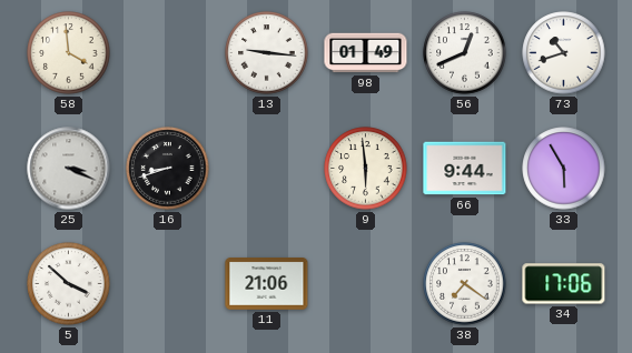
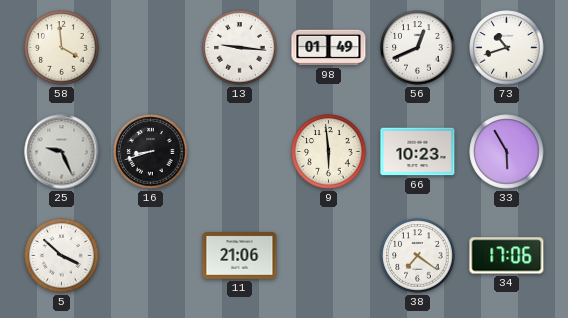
25: 3:19 -> 9:26 (62, 152)
66: 9:44 -> 10:23 (418, 152)
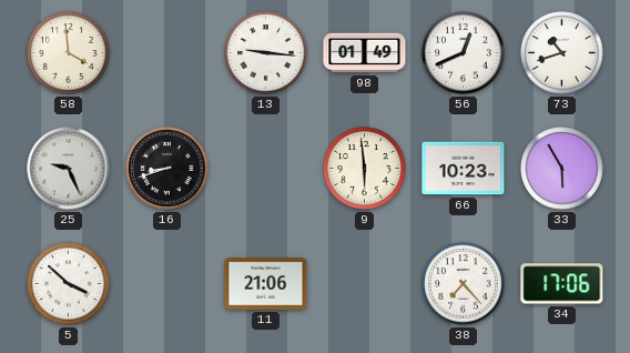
38: 7:21 -> 7:23 (464, 284)
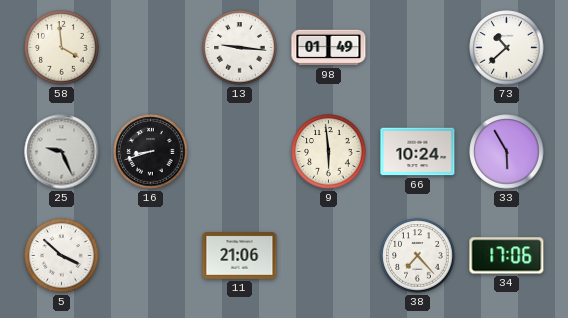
56: 12:41 -> none (464, 53)
73: 10:42 -> 10:38 (507, 48)
66: 10:23 -> 10:24 (418, 152)
